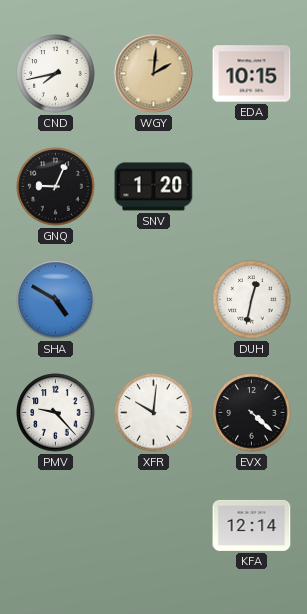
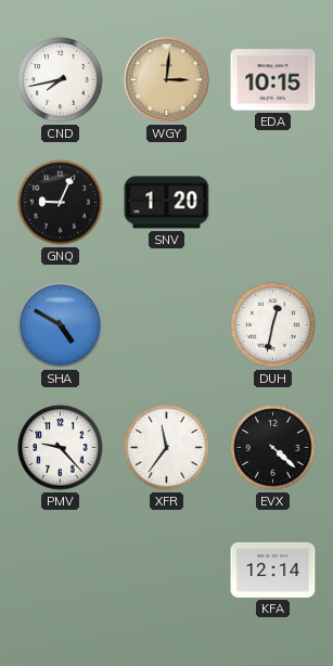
WGY: 2:01 -> 3:01 (167, 80)
XFR: 10:01 -> 11:36 (167, 448)
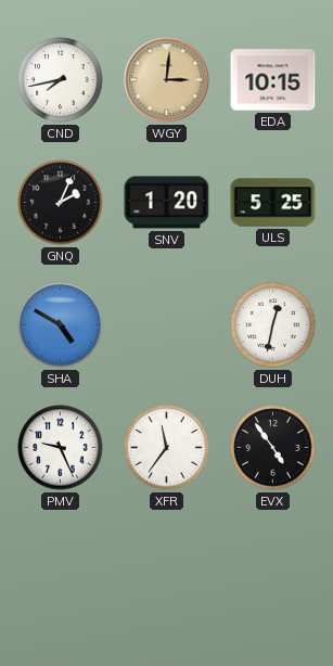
GNQ: 9:04 -> 2:04 (61, 203)
ULS: none -> 5:25 (273, 203)
PMV: 9:23 -> 9:26 (61, 448)
EVX: 4:22 -> 4:54 (273, 448)
KFA: 12:14 -> none (273, 569)
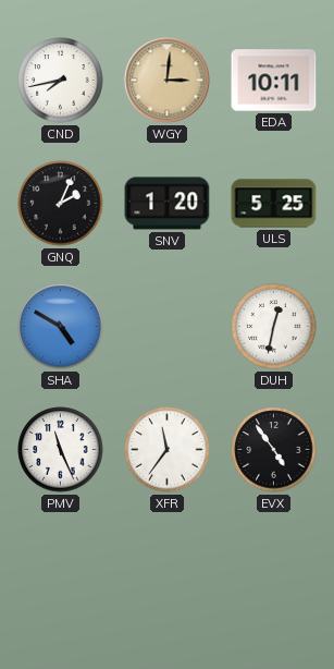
EDA: 10:15 -> 10:11 (274, 81)
PMV: 9:26 -> 11:26 (61, 450)
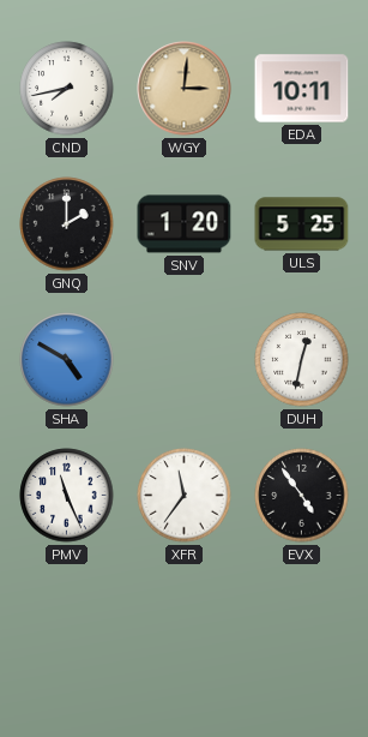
GNQ: 2:04 -> 2:00 (67, 224)
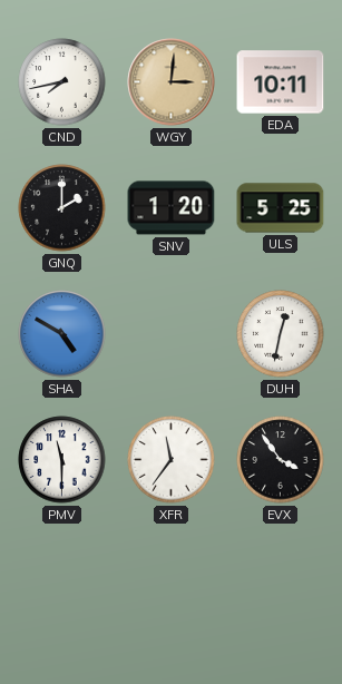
PMV: 11:26 -> 11:30 (62, 460)
EVX: 4:54 -> 3:54 (281, 460)
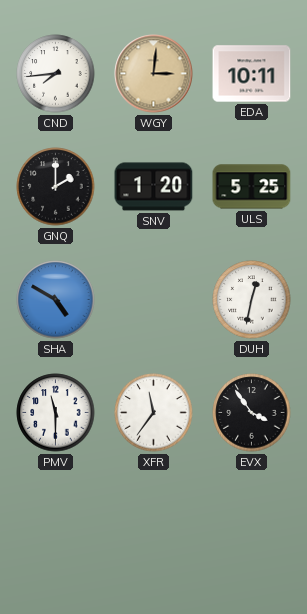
CND: 7:43 -> 7:44 (56, 74)
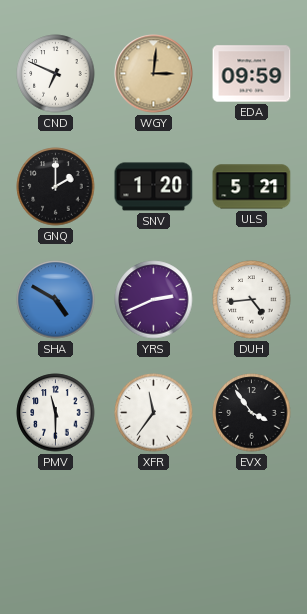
CND: 7:44 -> 6:49 (56, 74)
EDA: 10:11 -> 09:59 (252, 74)
ULS: 5:25 -> 5:21 (252, 187)
YRS: none -> 2:41 (154, 300)
DUH: 12:32 -> 4:44 (252, 300)
